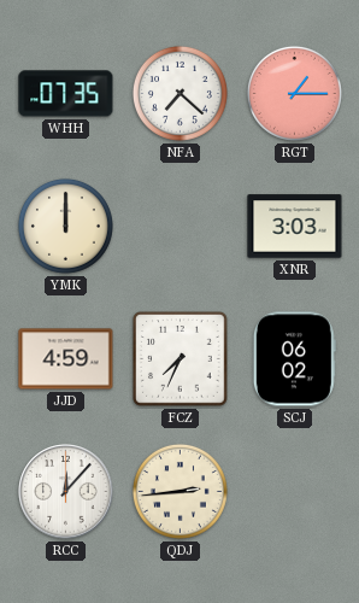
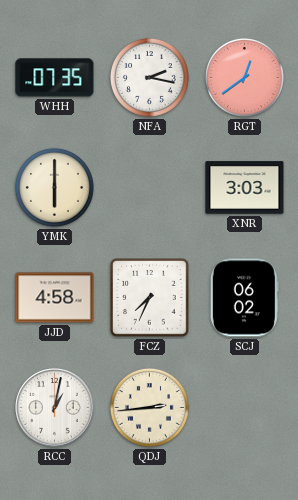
NFA: 7:22 -> 2:17 (149, 77)
RGT: 1:15 -> 12:39 (244, 77)
YMK: 12:00 -> 6:00 (54, 187)
JJD: 4:59 -> 4:58 (55, 298)
RCC: 12:07 -> 1:02 (55, 408)
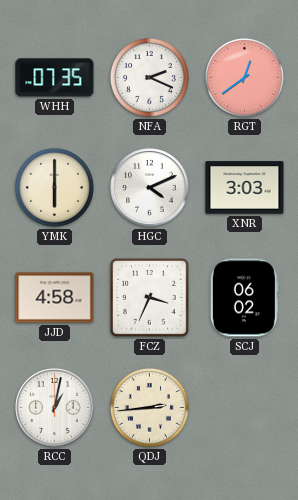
NFA: 2:17 -> 2:19 (149, 77)
HGC: none -> 4:11 (150, 188)
FCZ: 7:34 -> 3:34 (150, 298)
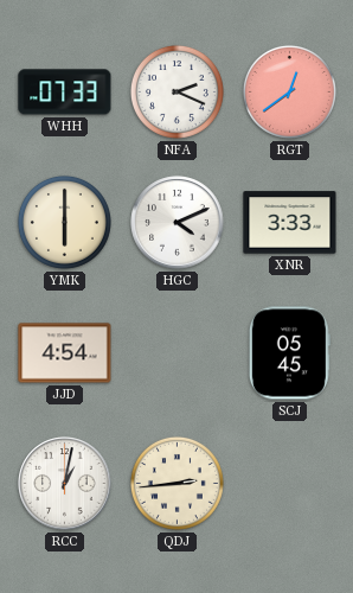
WHH: 07:35 -> 07:33 (65, 93)
XNR: 3:03 -> 3:33 (290, 223)
JJD: 4:58 -> 4:54 (65, 353)
FCZ: 3:34 -> none (150, 298)
SCJ: 06:02 -> 05:45 (289, 353)
